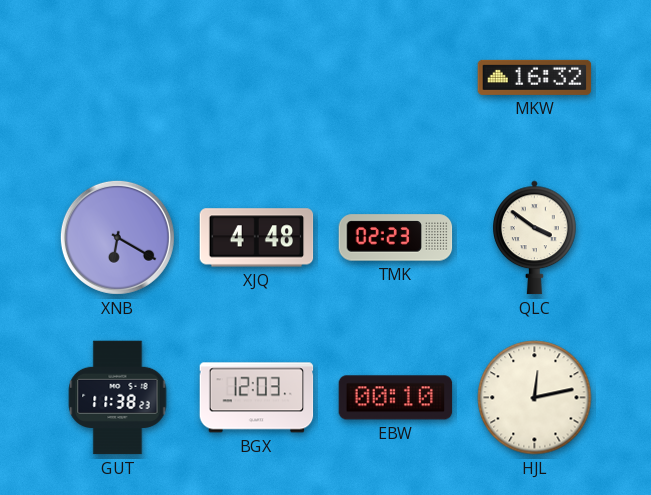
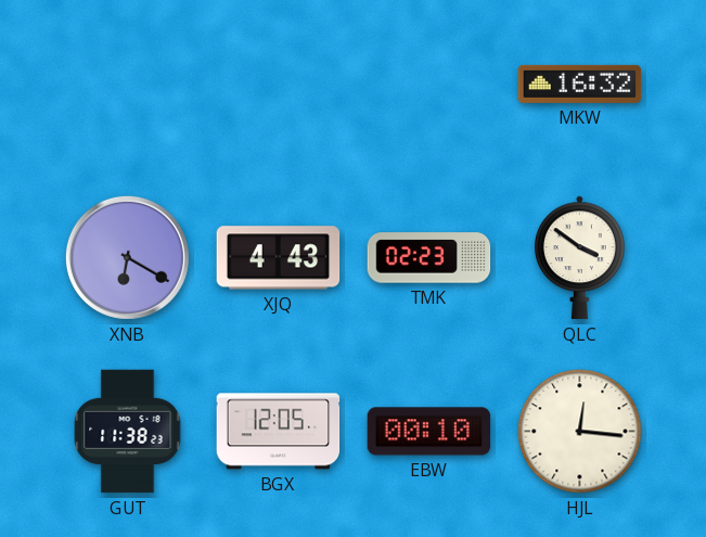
XJQ: 4:48 -> 4:43 (279, 258)
BGX: 12:03 -> 12:05 (279, 432)
HJL: 12:13 -> 12:16 (580, 432)
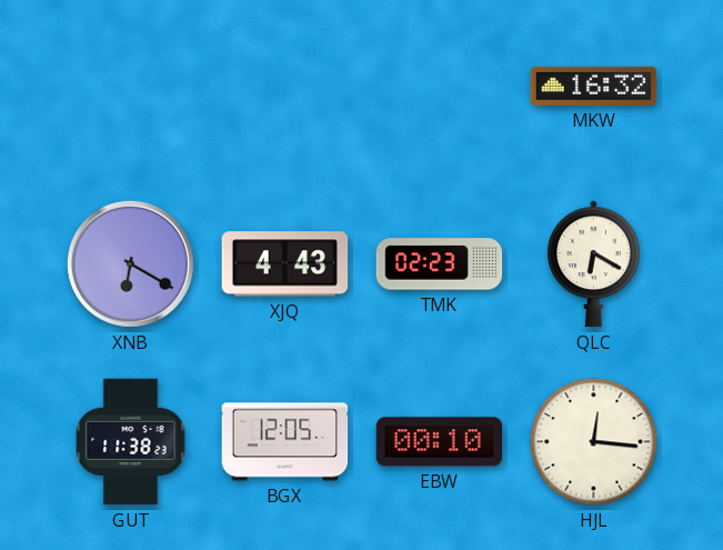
QLC: 3:51 -> 6:20 (594, 264)
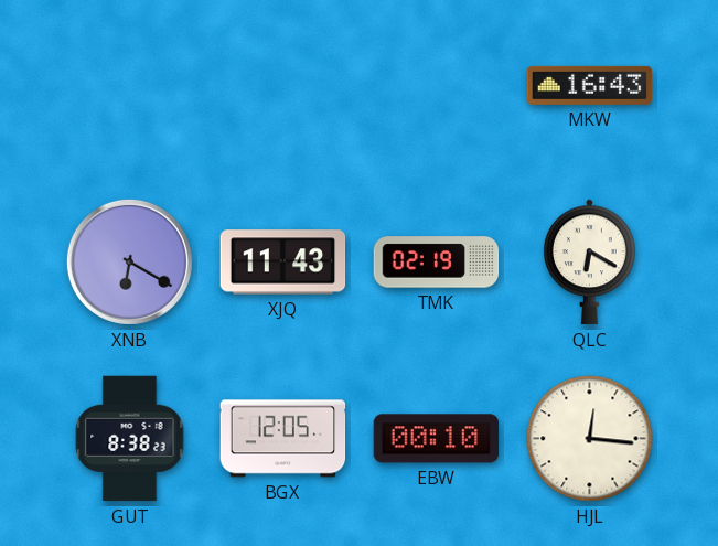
MKW: 16:32 -> 16:43 (590, 85)
XJQ: 4:43 -> 11:43 (283, 263)
TMK: 02:23 -> 02:19 (437, 263)
GUT: 11:38 -> 8:38 (130, 439)
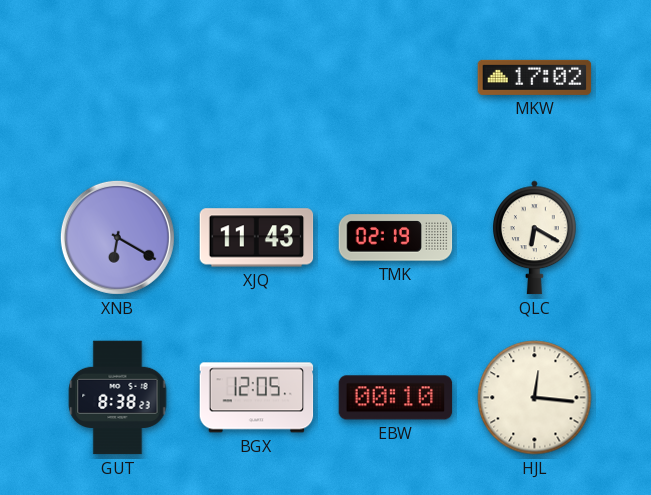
MKW: 16:43 -> 17:02 (535, 77)
